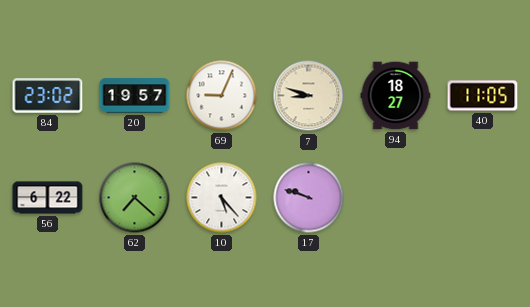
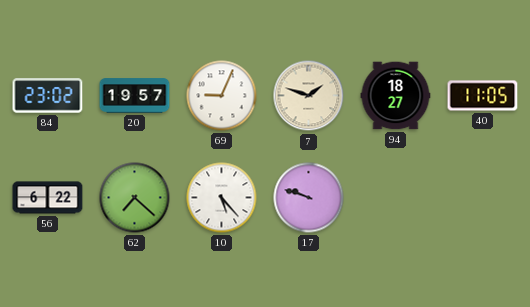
7: 8:48 -> 1:48 (309, 96)
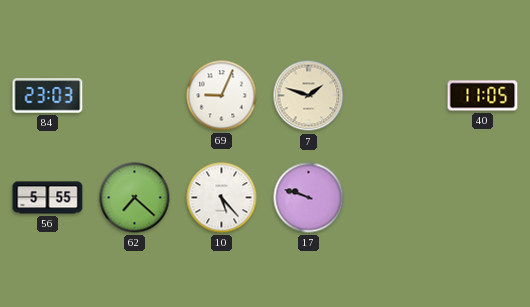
84: 23:02 -> 23:03 (48, 96)
20: 19:57 -> none (135, 96)
94: 18:27 -> none (396, 96)
56: 6:22 -> 5:55 (48, 198)
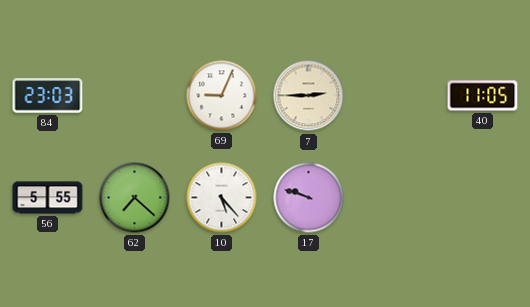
7: 1:48 -> 2:45 (309, 96)
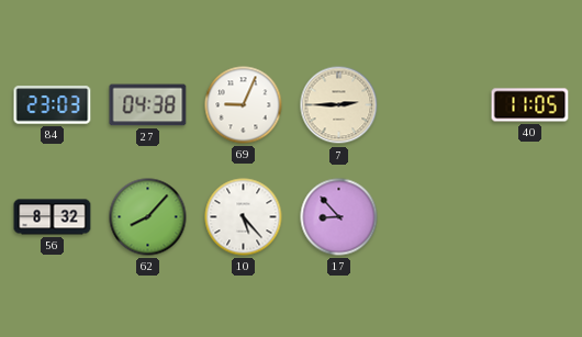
27: none -> 04:38 (148, 105)
56: 5:55 -> 8:32 (53, 217)
62: 7:22 -> 8:07 (148, 217)
17: 9:48 -> 8:53 (339, 217)
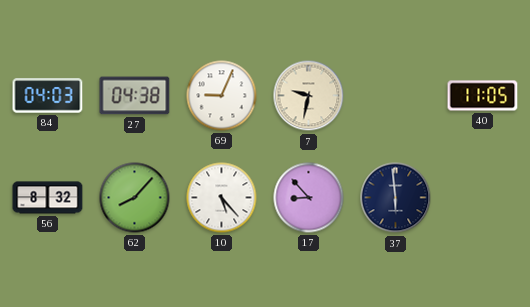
84: 23:03 -> 04:03 (48, 96)
7: 2:45 -> 9:32 (309, 96)
37: none -> 5:59 (396, 198)
